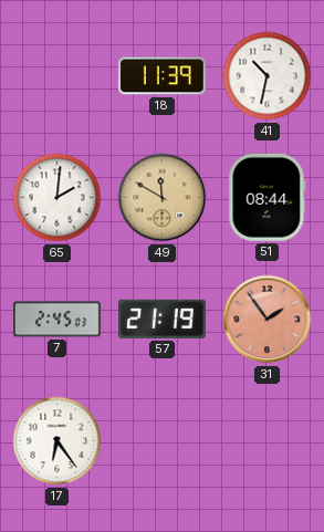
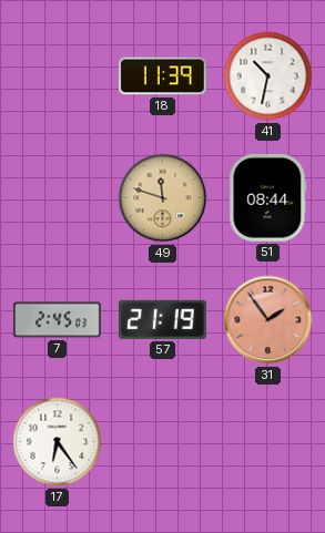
65: 2:01 -> none (58, 198)
49: 11:50 -> 11:48 (163, 198)
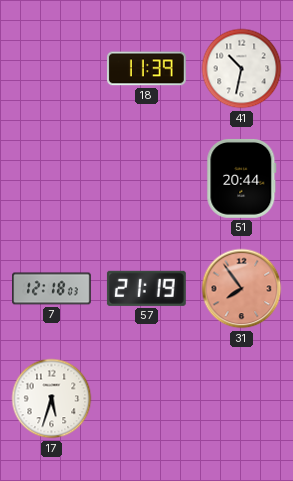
49: 11:48 -> none (163, 198)
51: 08:44 -> 20:44 (242, 178)
7: 2:45 -> 12:18 (52, 289)
31: 1:54 -> 7:54 (242, 289)
17: 6:24 -> 5:33 (52, 399)
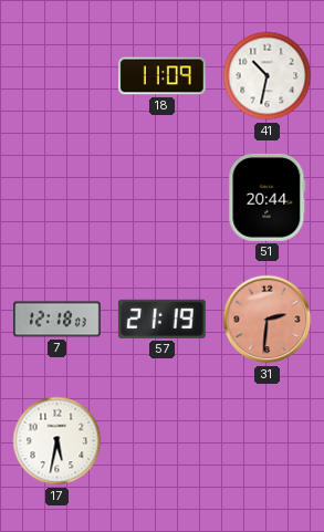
18: 11:39 -> 11:09 (161, 76)
31: 7:54 -> 2:31 (268, 320)
17: 5:33 -> 5:32 (58, 441)
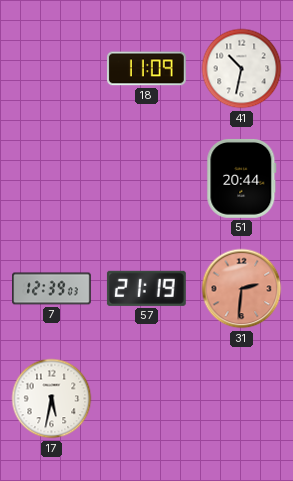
7: 12:18 -> 12:39 (52, 289)
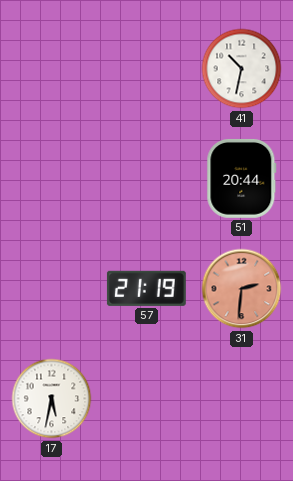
18: 11:09 -> none (146, 69)
7: 12:39 -> none (52, 289)
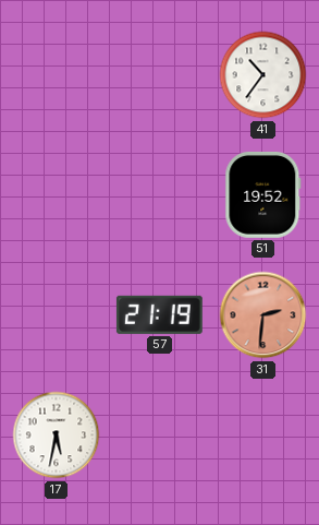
41: 10:32 -> 10:36 (263, 75)
51: 20:44 -> 19:52 (263, 194)
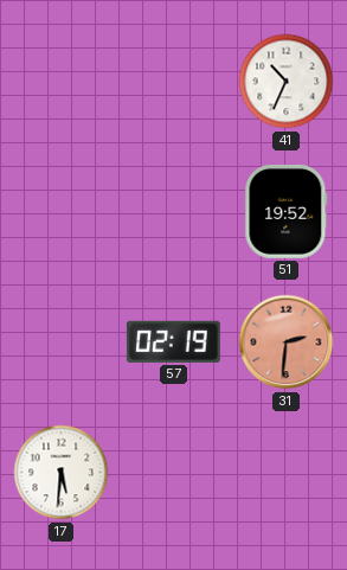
41: 10:36 -> 10:34 (287, 82)
57: 21:19 -> 02:19 (173, 341)
17: 5:32 -> 5:31 (62, 473)
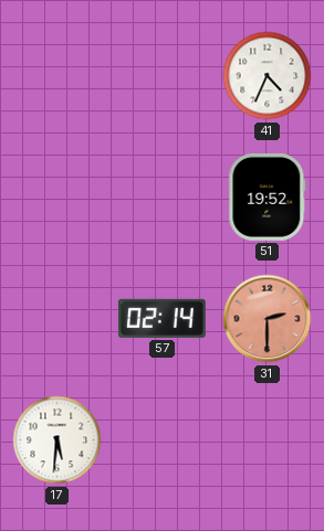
41: 10:34 -> 4:34 (268, 76)
57: 02:19 -> 02:14 (161, 318)
31: 2:31 -> 2:30 (268, 319)
